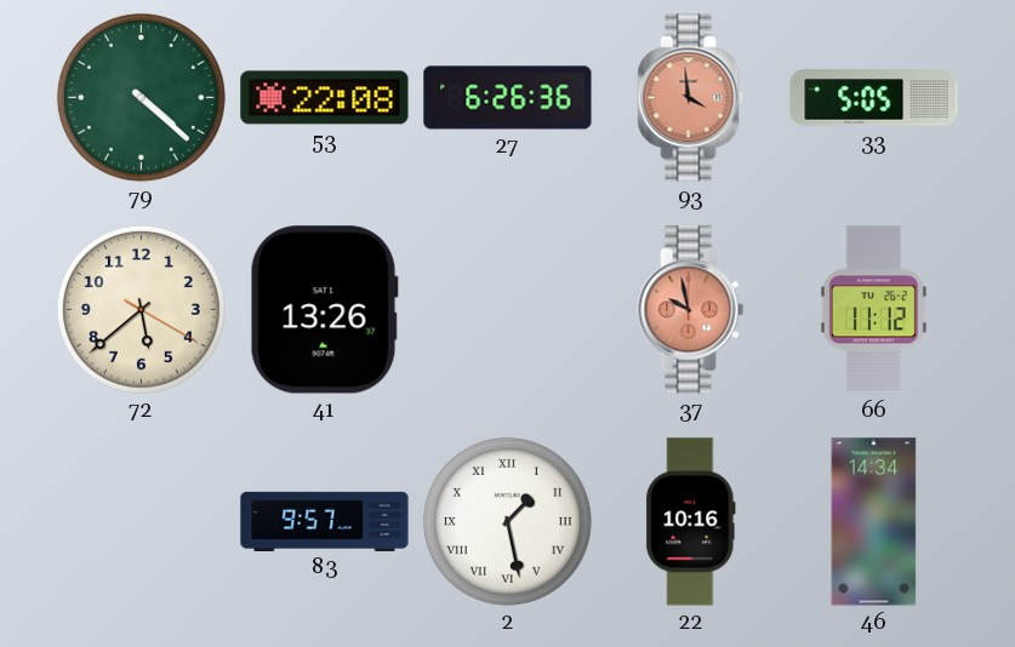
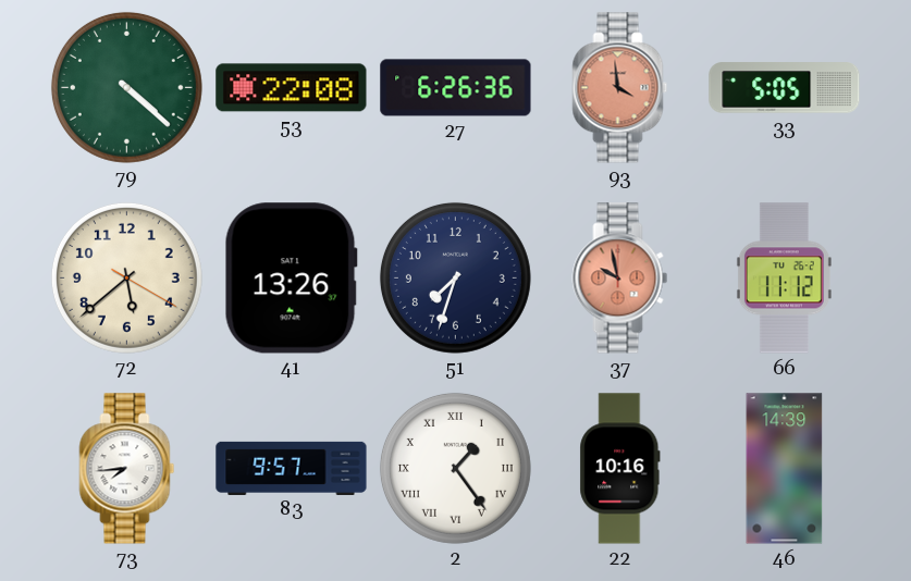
51: none -> 7:33 (455, 277)
73: none -> 7:44 (127, 469)
2: 1:28 -> 1:24 (455, 468)
46: 14:34 -> 14:39 (785, 469)
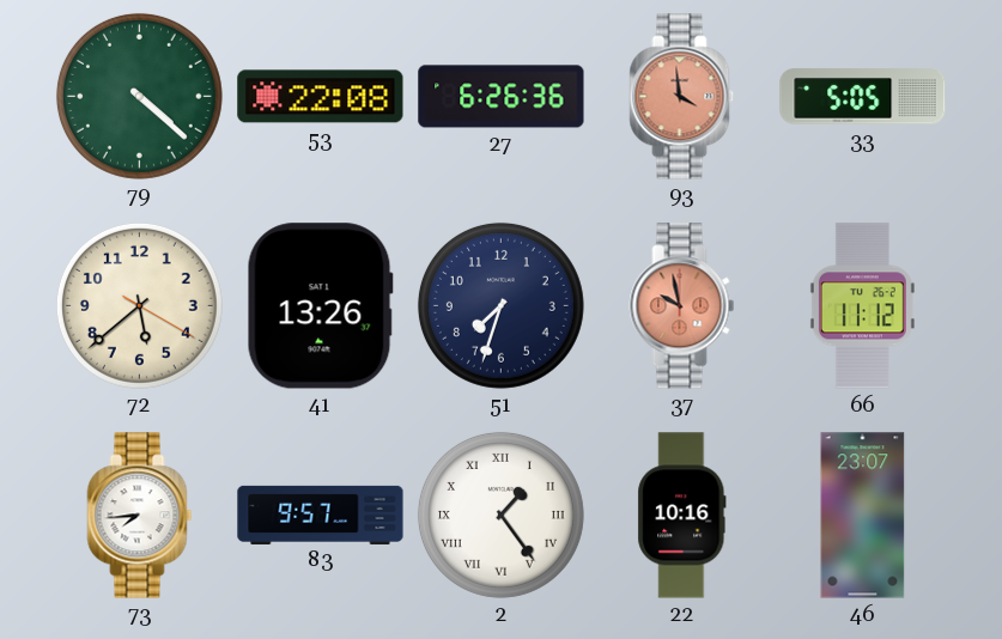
46: 14:39 -> 23:07 (863, 516)
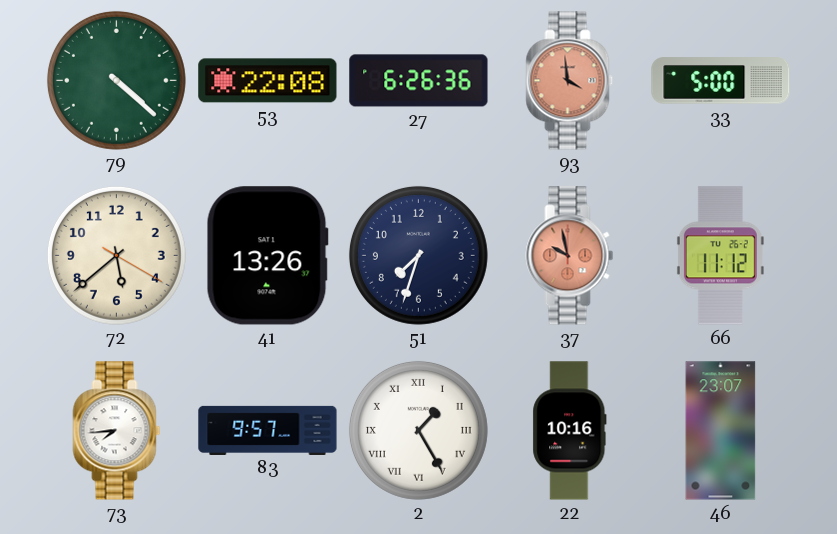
33: 5:05 -> 5:00 (721, 81)
2: 1:24 -> 1:25 (418, 430)
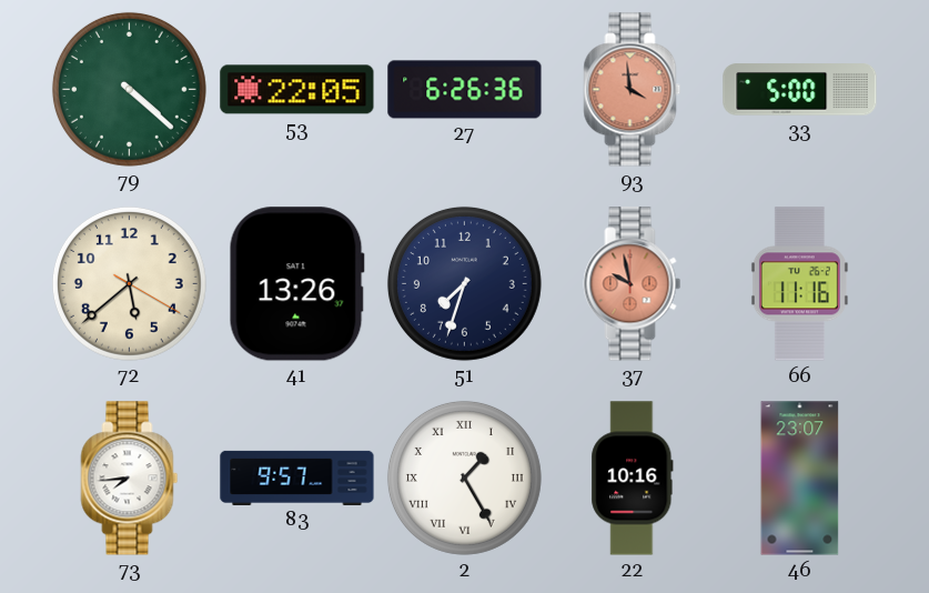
53: 22:08 -> 22:05 (297, 90)
66: 11:12 -> 11:16 (799, 284)
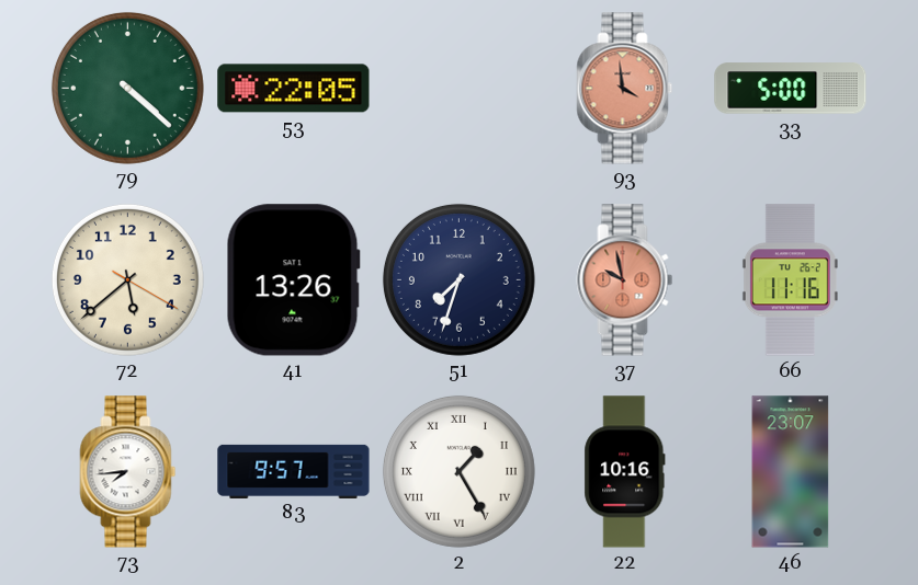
27: 6:26 -> none (465, 90)
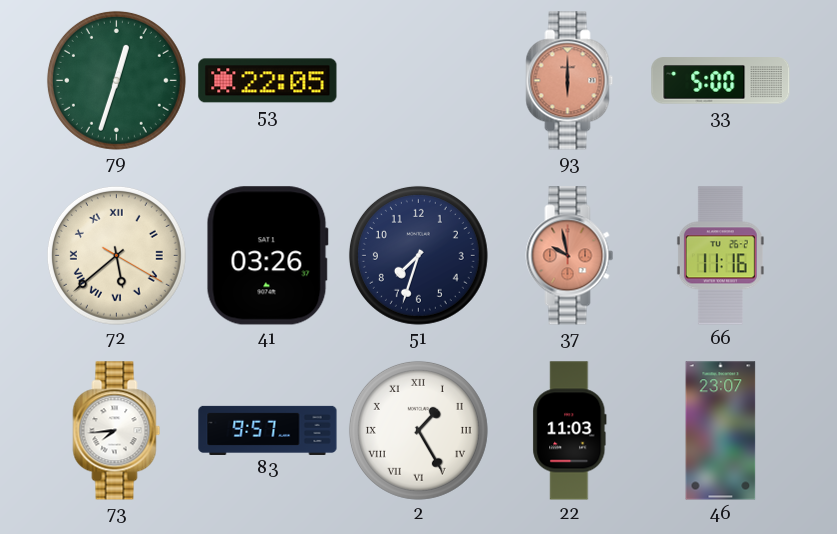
79: 4:22 -> 12:33 (116, 80)
93: 3:59 -> 6:00 (570, 81)
72 numerals: Arabic -> Roman (116, 255)
41: 13:26 -> 03:26 (267, 256)
22: 10:16 -> 11:03 (570, 431)
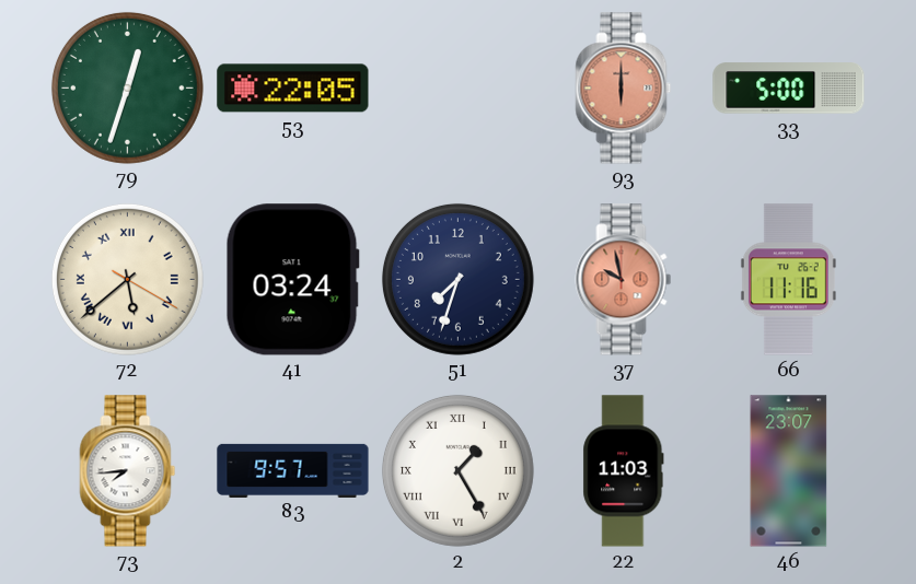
41: 03:26 -> 03:24 (292, 280)
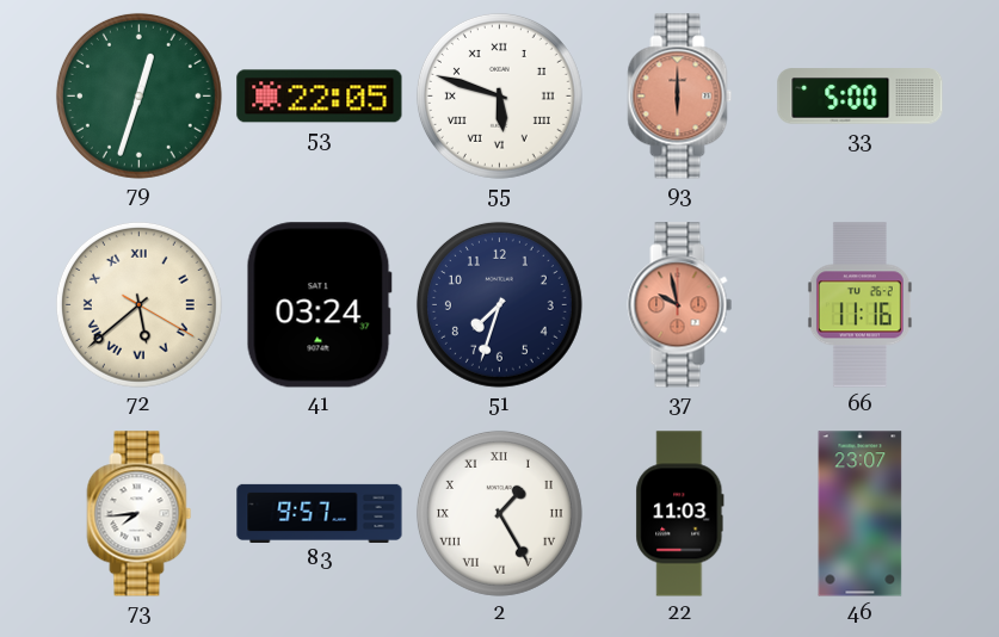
55: none -> 5:48 (499, 95)
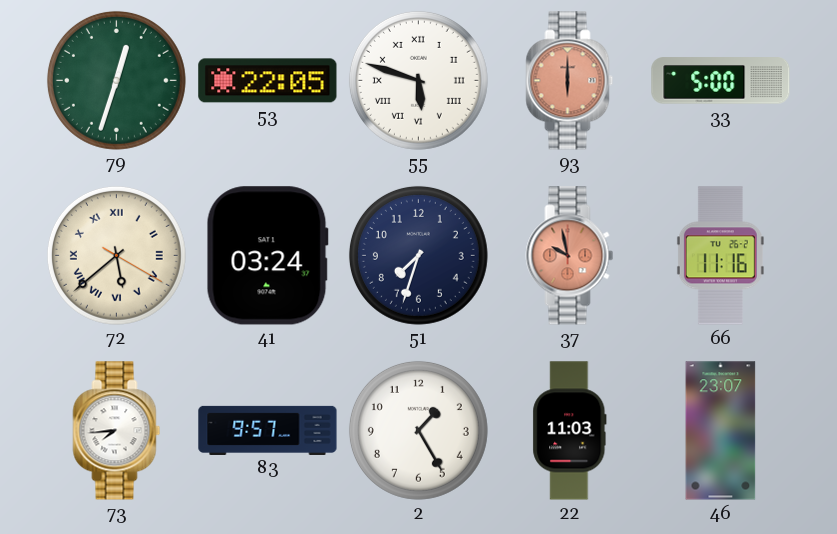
2 numerals: Roman -> Arabic (418, 430)
